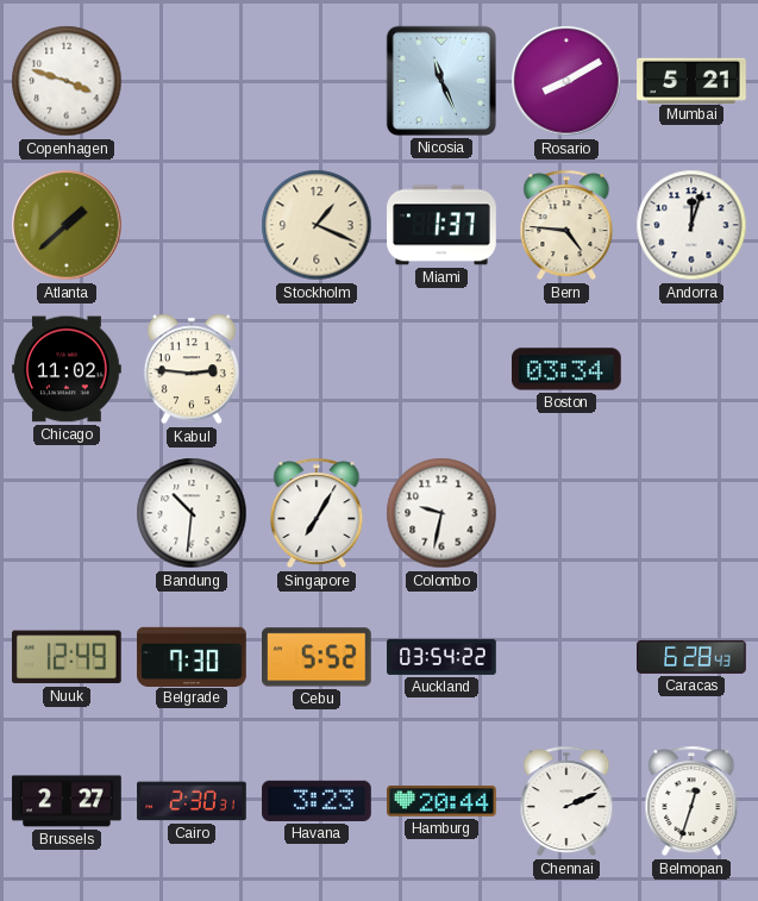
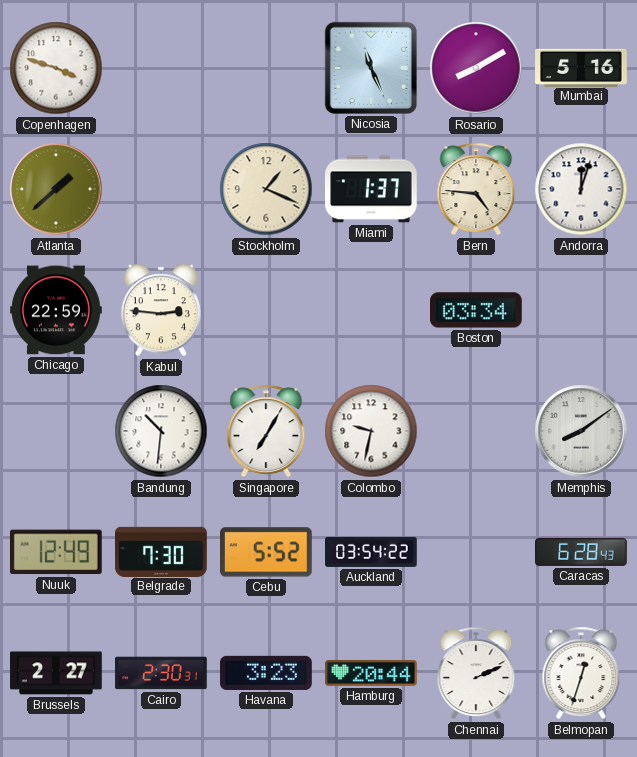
Mumbai: 5:21 -> 5:16 (581, 67)
Chicago: 11:02 -> 22:59 (56, 310)
Memphis: none -> 8:09 (581, 431)
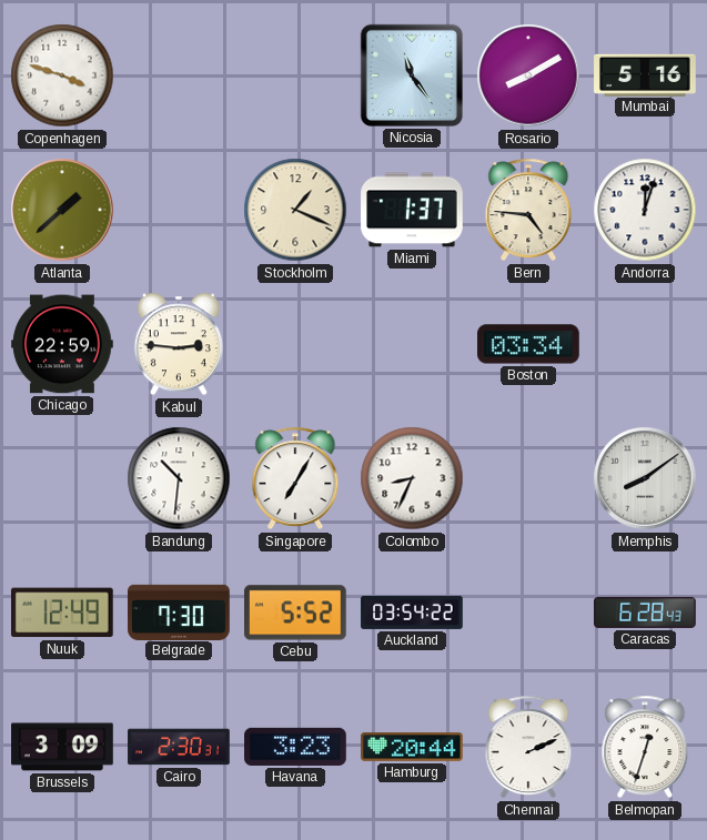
Nicosia: 11:26 -> 11:24 (412, 75)
Colombo: 9:32 -> 8:34 (412, 478)
Brussels: 2:27 -> 3:09 (62, 747)
